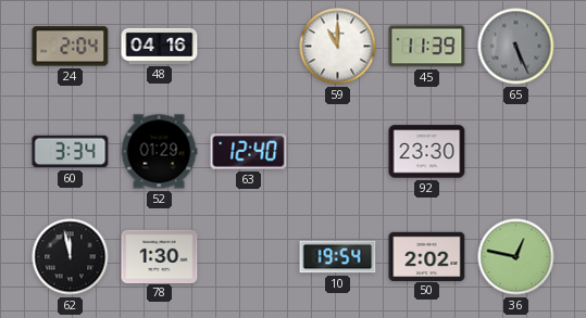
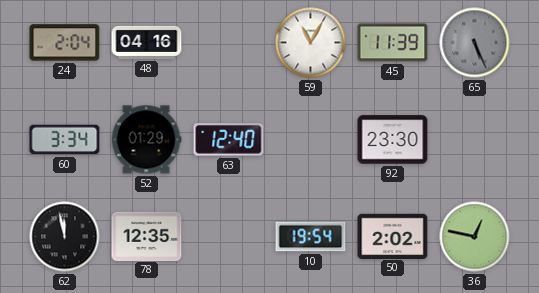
59: 11:00 -> 11:05 (311, 43)
78: 1:30 -> 12:35 (147, 236)
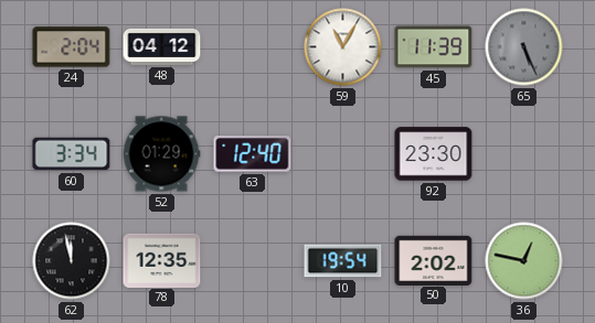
48: 04:16 -> 04:12 (162, 46)
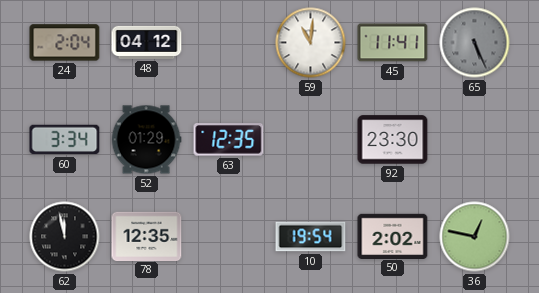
59: 11:05 -> 11:01 (311, 43)
45: 11:39 -> 11:41 (393, 43)
63: 12:40 -> 12:35 (229, 140)
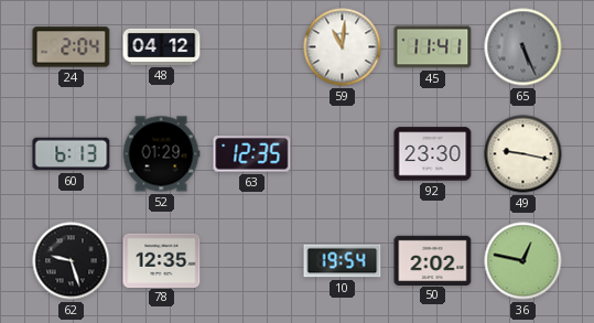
60: 3:34 -> 6:13 (72, 154)
49: none -> 9:17 (523, 154)
62: 11:58 -> 9:27 (72, 261)
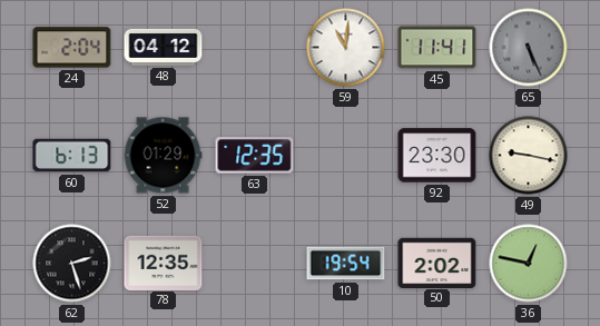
62: 9:27 -> 2:27 (72, 264)
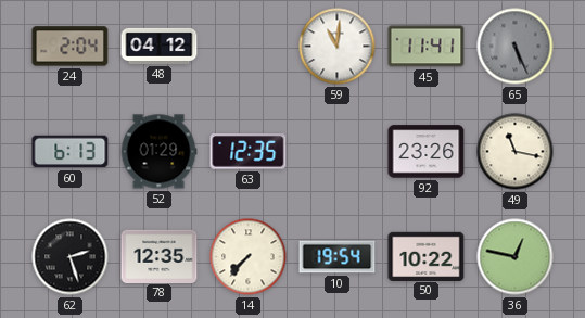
92: 23:30 -> 23:26 (427, 152)
49: 9:17 -> 11:17 (516, 152)
14: none -> 7:37 (249, 257)
50: 2:02 -> 10:22 (427, 256)
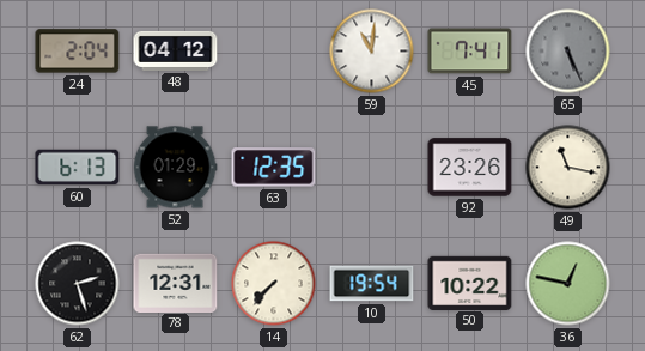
45: 11:41 -> 7:41 (470, 52)
78: 12:35 -> 12:31 (176, 283)
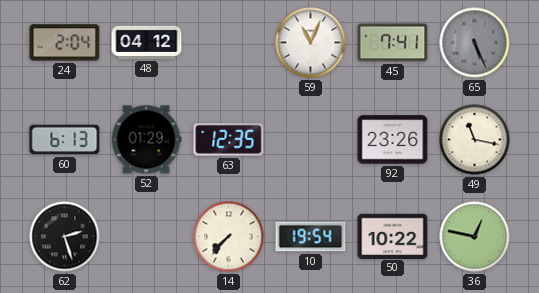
59: 11:01 -> 11:04 (311, 43)
78: 12:31 -> none (176, 283)
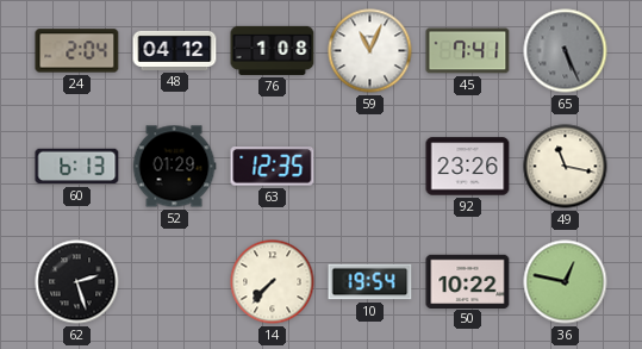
76: none -> 1:08 (273, 50)
